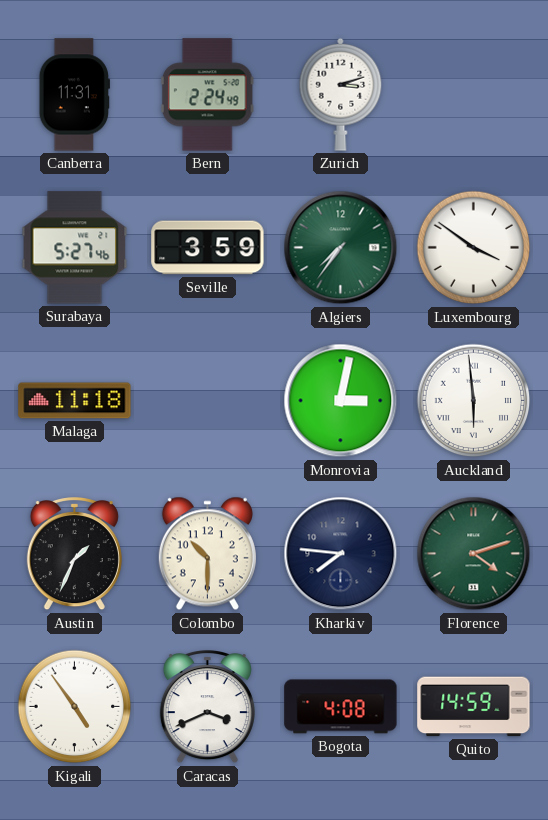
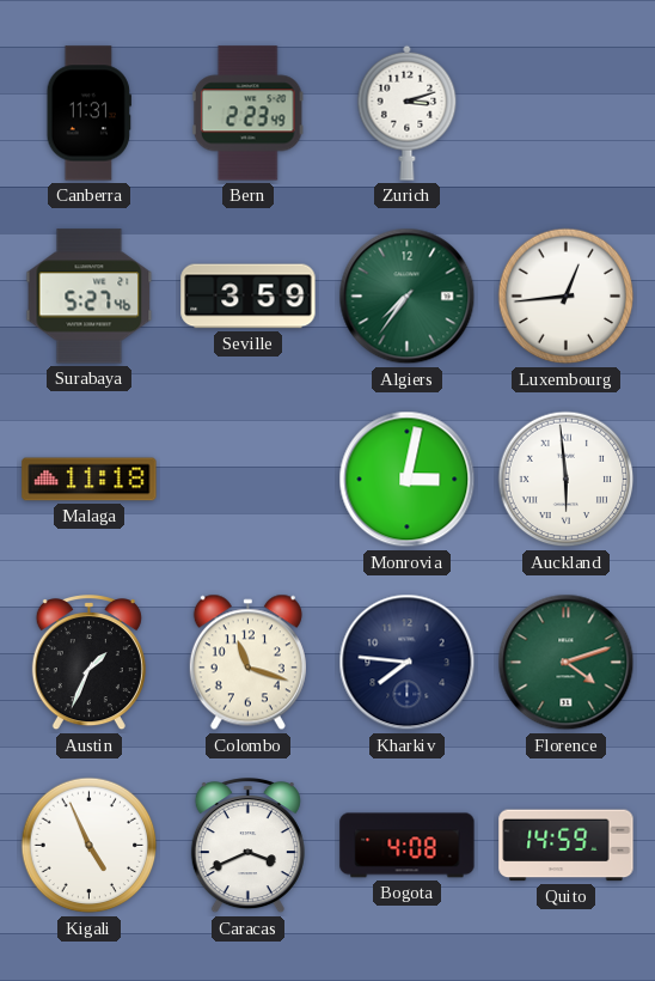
Bern: 2:24 -> 2:23 (247, 114)
Luxembourg: 3:51 -> 12:44 (567, 297)
Colombo: 10:30 -> 11:18 (247, 663)
Kigali: 4:54 -> 4:56 (90, 846)
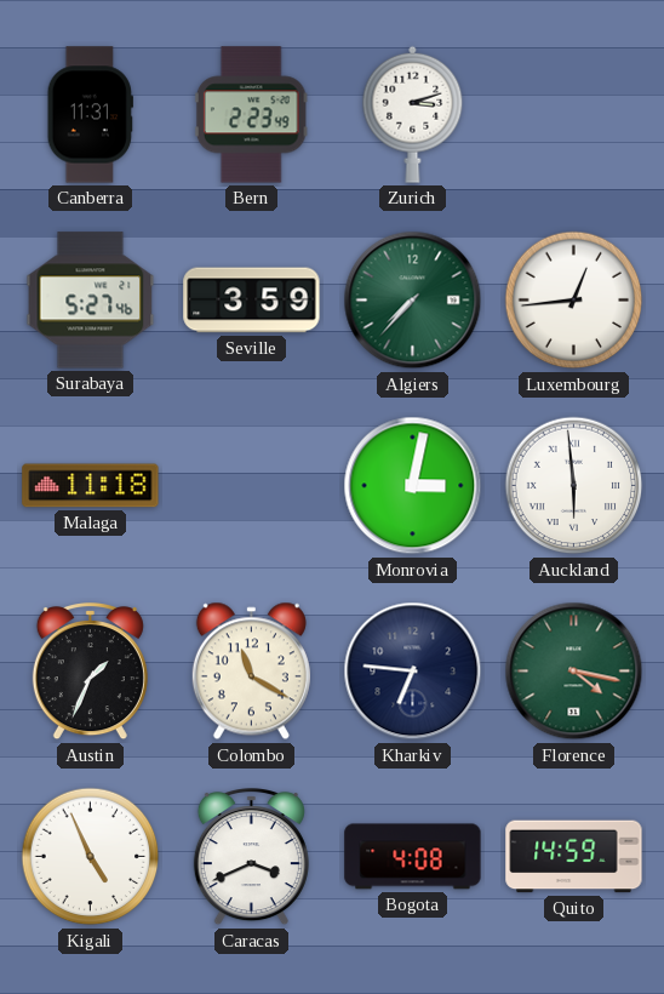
Algiers: 7:36 -> 7:37 (413, 301)
Colombo: 11:18 -> 11:20 (251, 672)
Kharkiv: 7:46 -> 6:46 (413, 672)
Florence: 4:12 -> 4:17 (574, 672)
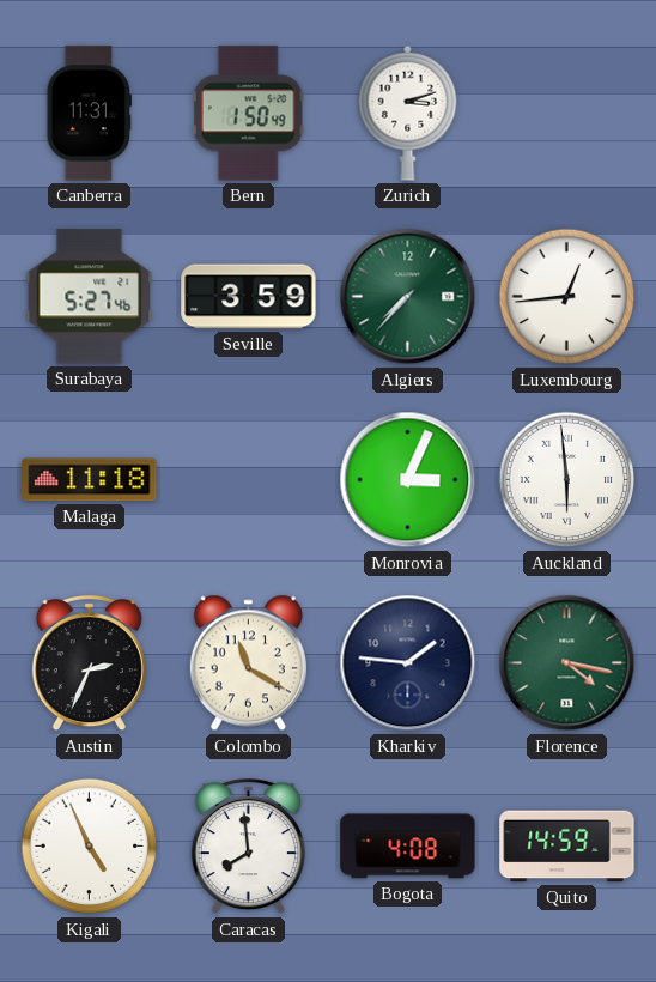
Bern: 2:23 -> 1:50 (248, 114)
Monrovia: 3:02 -> 3:04 (408, 480)
Austin: 1:34 -> 2:34 (89, 665)
Kharkiv: 6:46 -> 1:46 (408, 663)
Caracas: 3:41 -> 7:59 (248, 848)
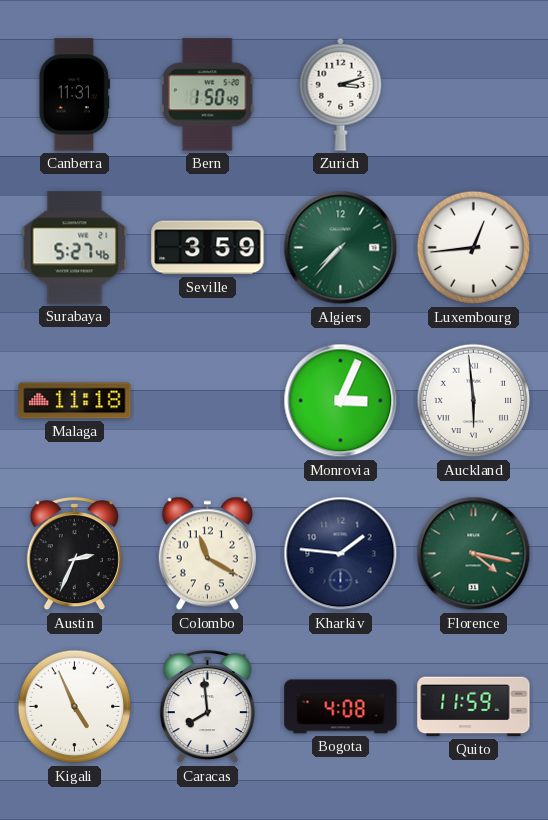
Quito: 14:59 -> 11:59 (474, 707)
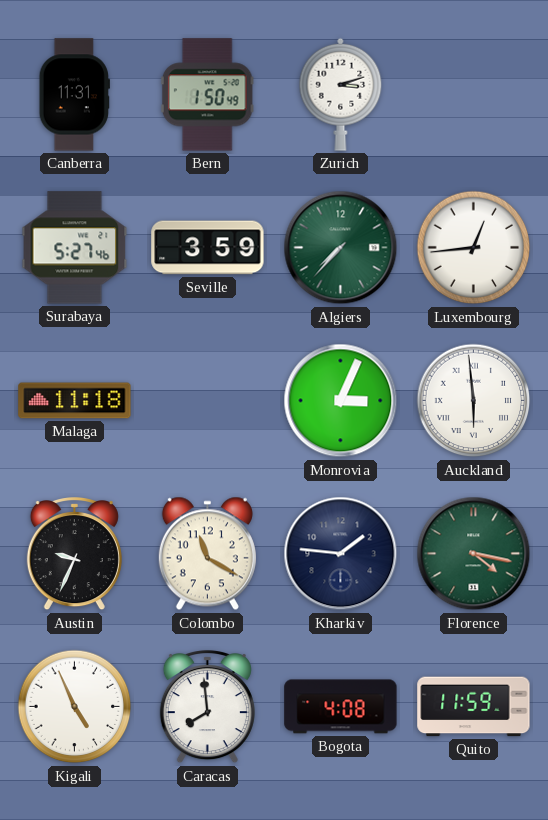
Austin: 2:34 -> 9:34 (74, 555)
